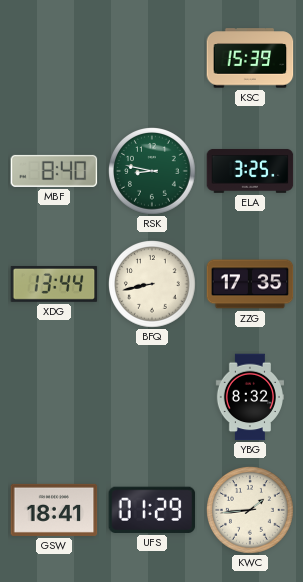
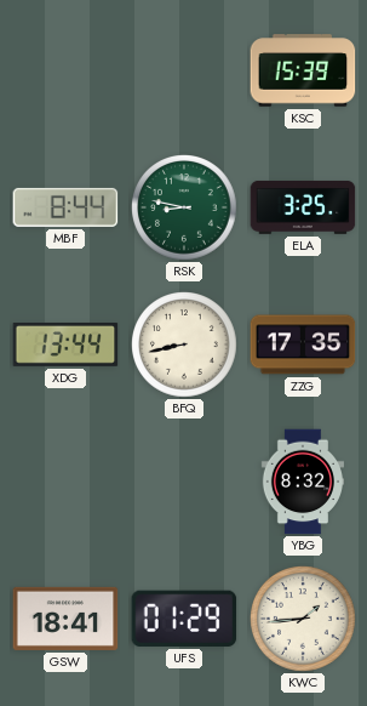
MBF: 8:40 -> 8:44 (65, 207)
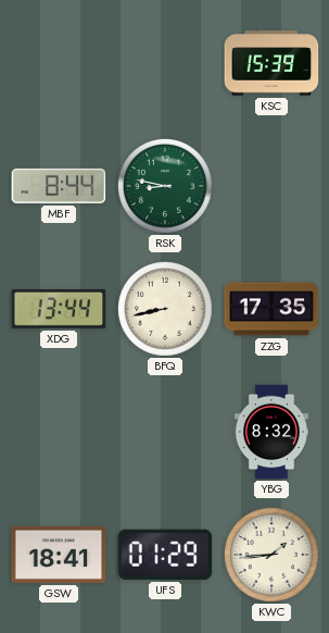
ELA: 3:25 -> none (303, 207)
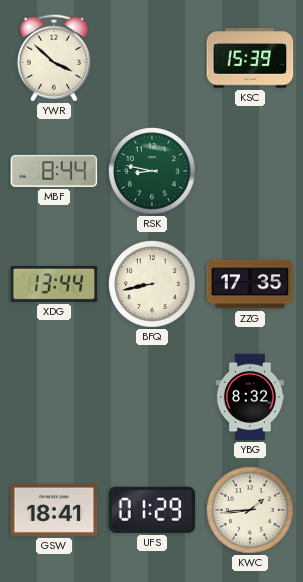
YWR: none -> 3:52 (54, 58)
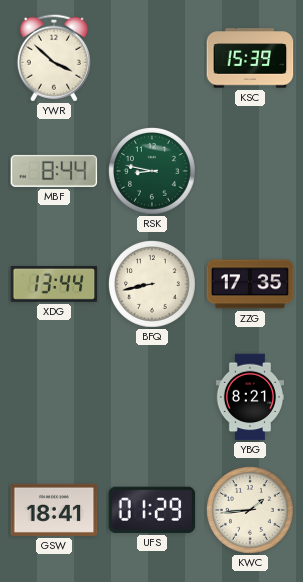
YBG: 8:32 -> 8:21 (249, 397)
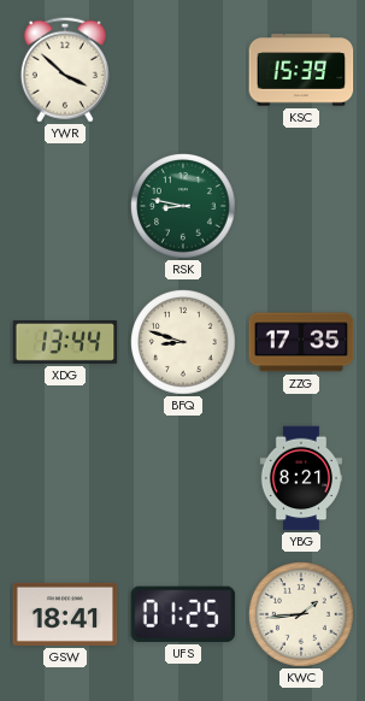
MBF: 8:44 -> none (54, 171)
BFQ: 8:43 -> 8:48 (184, 343)
UFS: 01:29 -> 01:25 (183, 614)
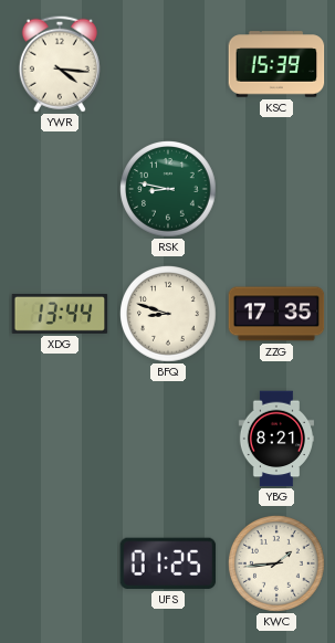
YWR: 3:52 -> 4:16 (60, 64)
GSW: 18:41 -> none (65, 614)
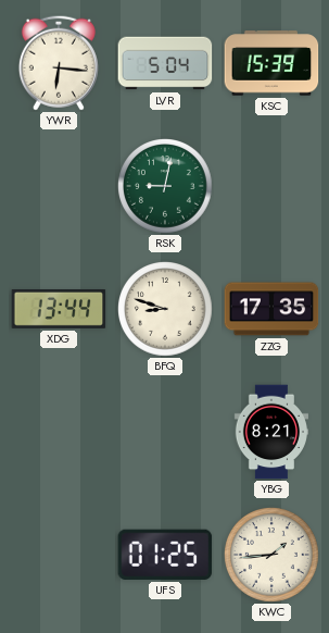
YWR: 4:16 -> 6:16 (59, 63)
LVR: none -> 5:04 (165, 63)
RSK: 8:47 -> 9:02 (166, 187)
